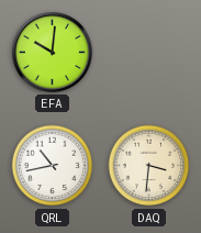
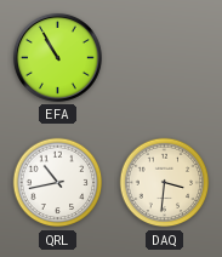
EFA: 10:01 -> 10:55 (57, 57)
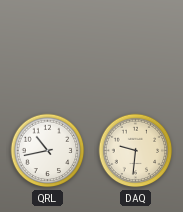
EFA: 10:55 -> none (57, 57)
DAQ: 3:31 -> 9:31 (136, 151)
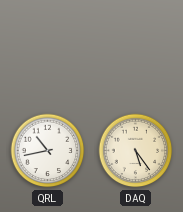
DAQ: 9:31 -> 5:24 (136, 151)
